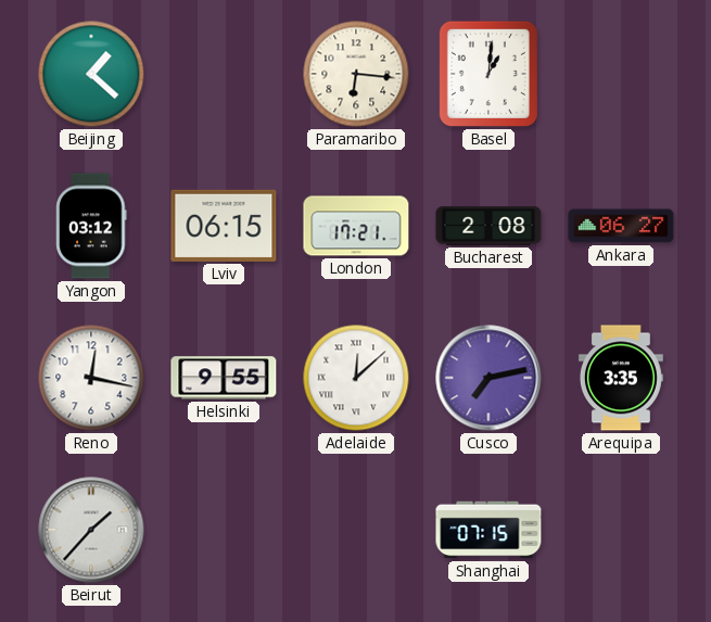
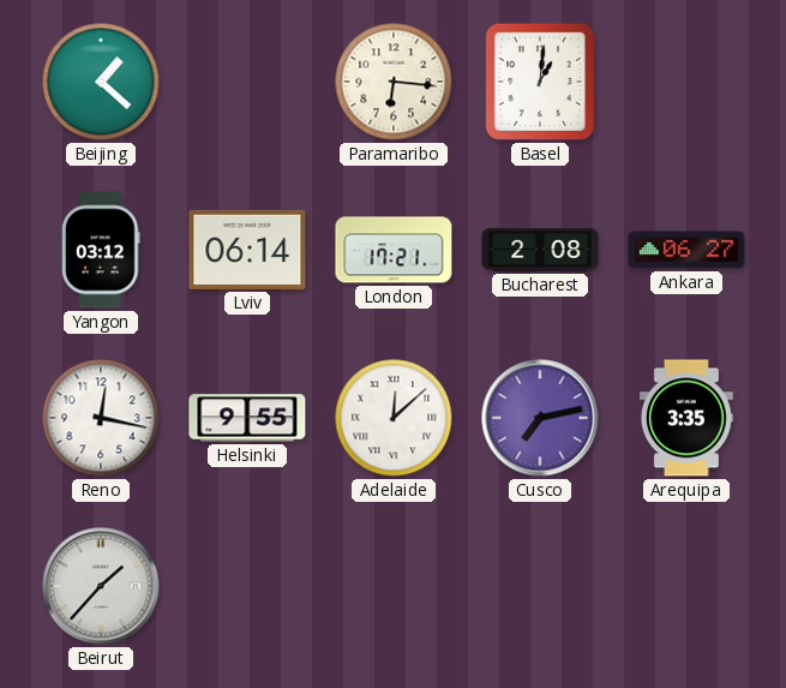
Lviv: 06:15 -> 06:14 (247, 250)
Shanghai: 07:15 -> none (488, 530)
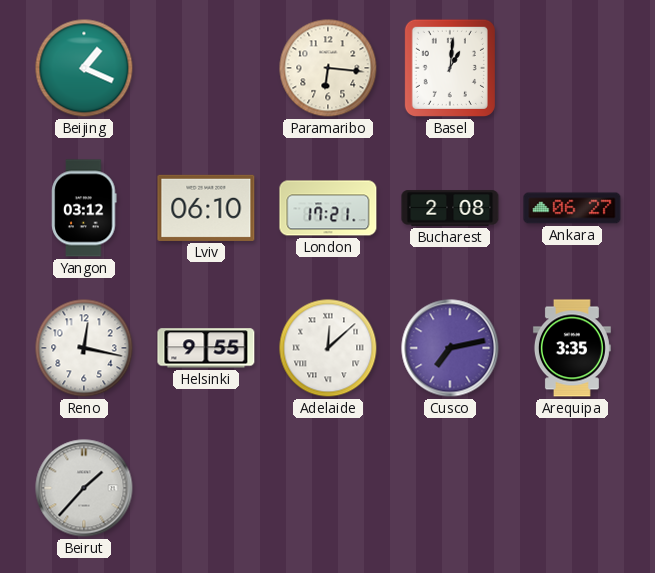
Beijing: 1:22 -> 1:19 (84, 68)
Lviv: 06:14 -> 06:10 (206, 208)
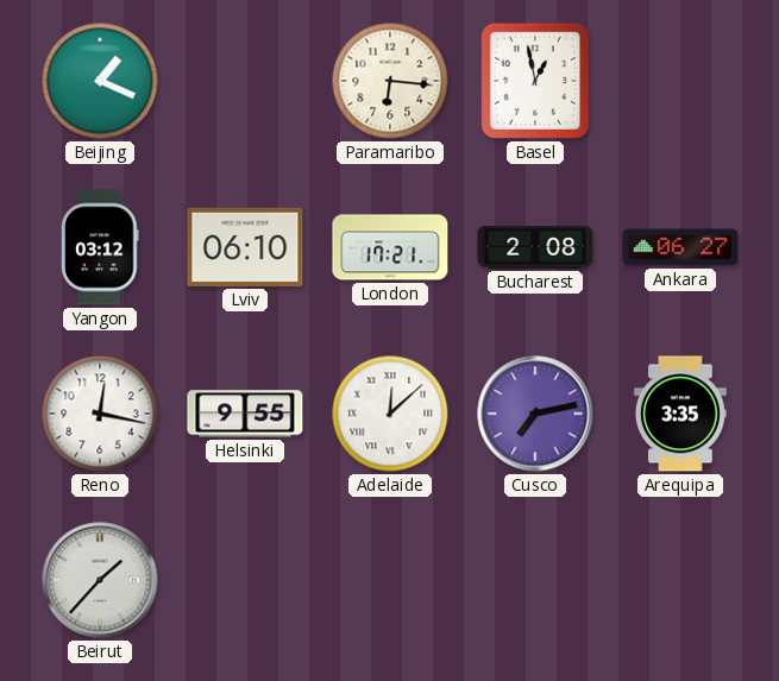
Basel: 1:01 -> 12:58 (535, 81)
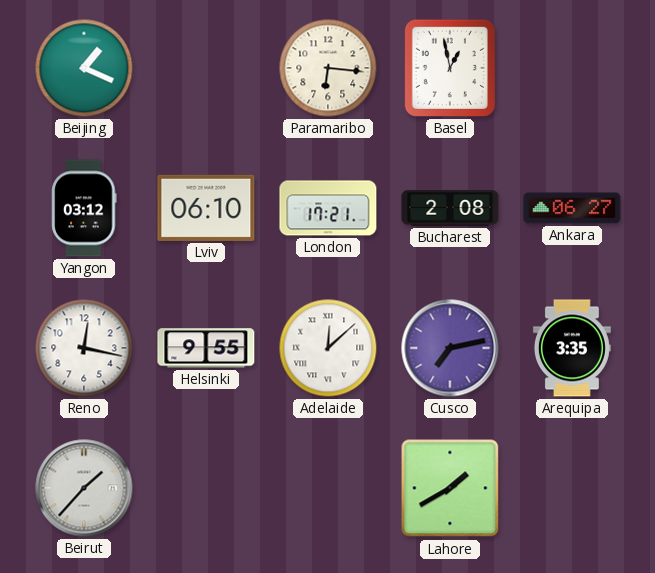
Lahore: none -> 1:40 (450, 488)
